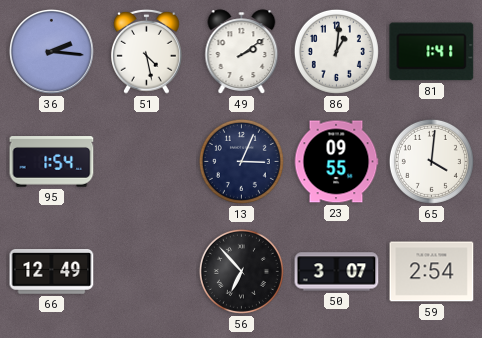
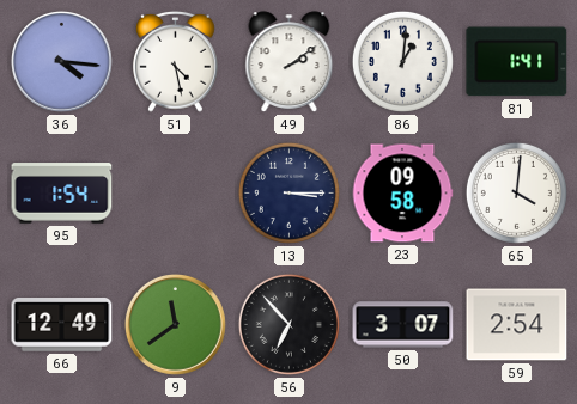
36: 2:16 -> 4:16 (61, 61)
13: 3:04 -> 3:15 (288, 192)
23: 09:55 -> 09:58 (402, 194)
9: none -> 11:39 (175, 324)
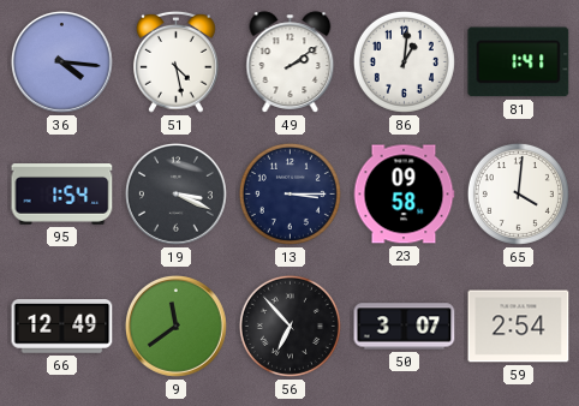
19: none -> 3:19 (175, 193)
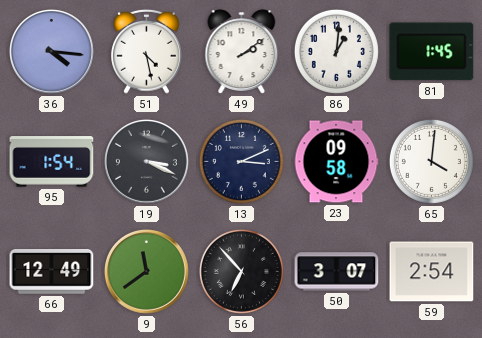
81: 1:41 -> 1:45 (432, 52)
13: 3:15 -> 3:11 (241, 161)
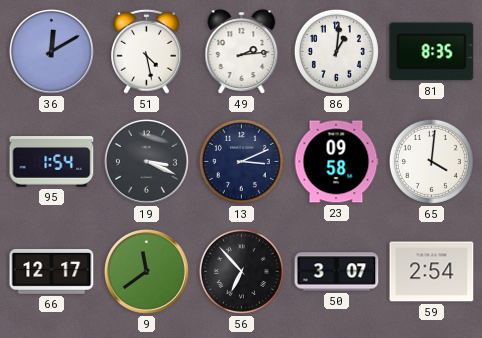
36: 4:16 -> 12:10 (51, 51)
49: 2:09 -> 2:14 (242, 52)
81: 1:45 -> 8:35 (432, 52)
66: 12:49 -> 12:17 (52, 272)
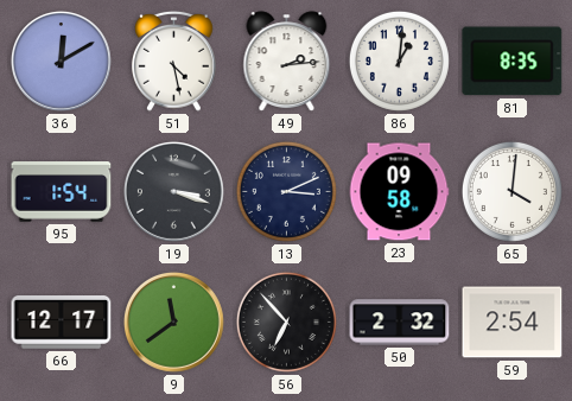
19: 3:19 -> 3:18 (173, 191)
50: 3:07 -> 2:32 (400, 323)
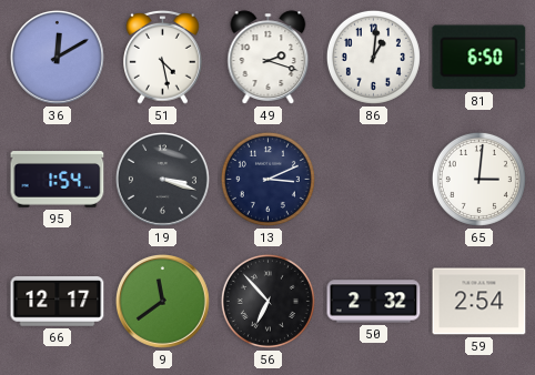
49: 2:14 -> 2:18 (269, 58)
81: 8:35 -> 6:50 (480, 58)
23: 09:58 -> none (399, 192)
65: 4:01 -> 3:01 (478, 179)
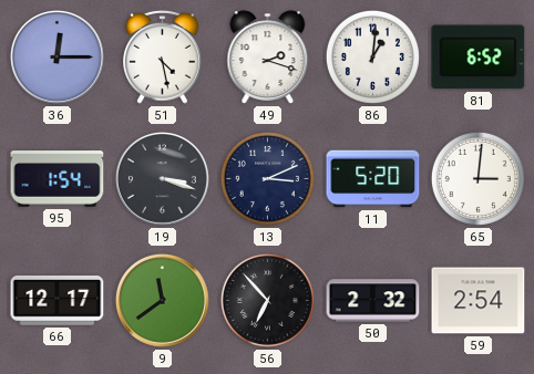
36: 12:10 -> 12:15 (57, 56)
81: 6:50 -> 6:52 (479, 58)
11: none -> 5:20 (373, 179)
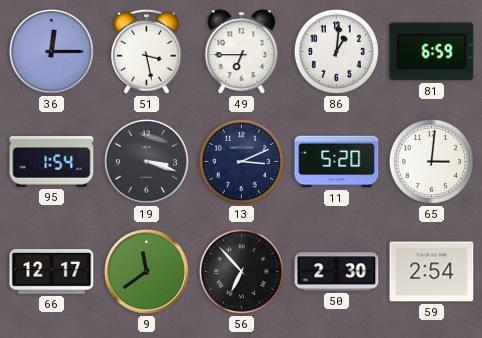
51: 4:28 -> 3:28 (147, 51)
49: 2:18 -> 6:45 (242, 52)
81: 6:52 -> 6:59 (432, 52)
50: 2:32 -> 2:30 (337, 272)
